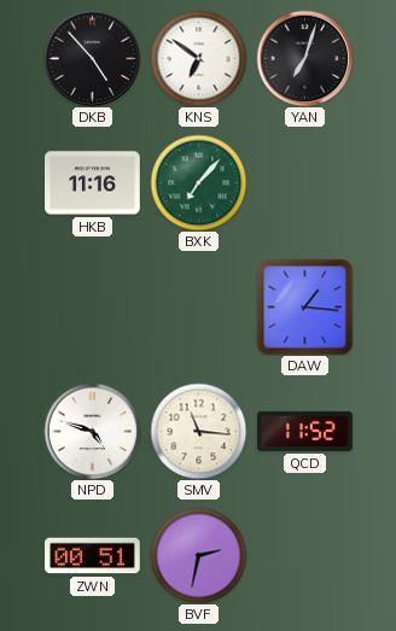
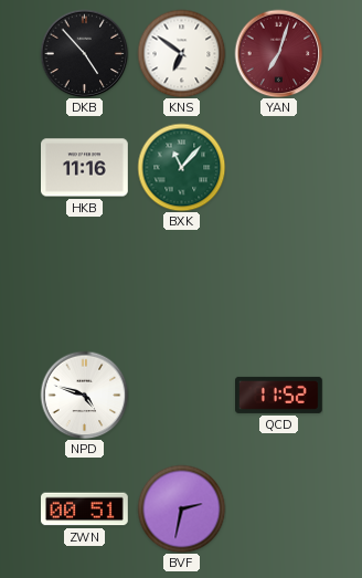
YAN dial: black -> burgundy (278, 53)
BXK: 7:07 -> 11:07 (181, 167)
DAW: 1:16 -> none (304, 306)
SMV: 11:16 -> none (198, 431)
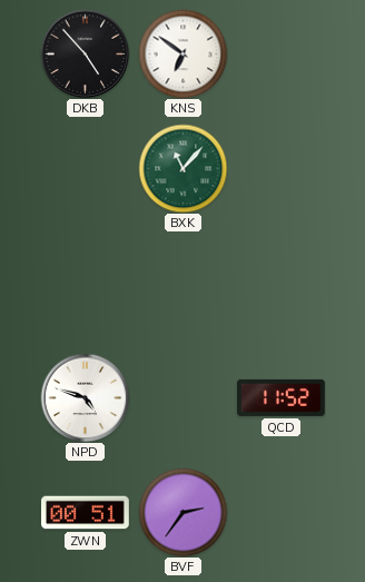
YAN: 7:03 -> none (278, 53)
HKB: 11:16 -> none (85, 168)
BVF: 2:32 -> 2:36 (182, 512)
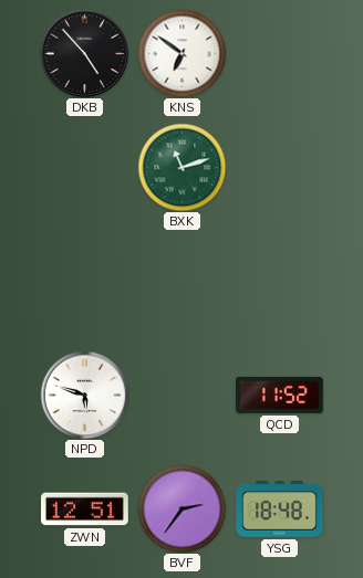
BXK: 11:07 -> 11:12 (181, 167)
NPD: 4:48 -> 5:48 (84, 395)
ZWN: 00:51 -> 12:51 (85, 509)
YSG: none -> 18:48 (280, 509)
